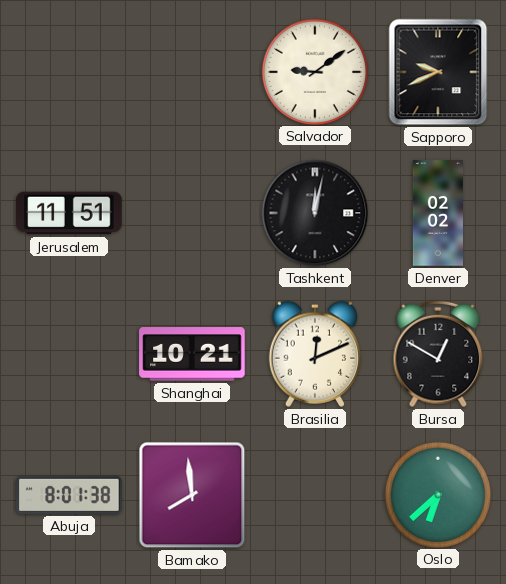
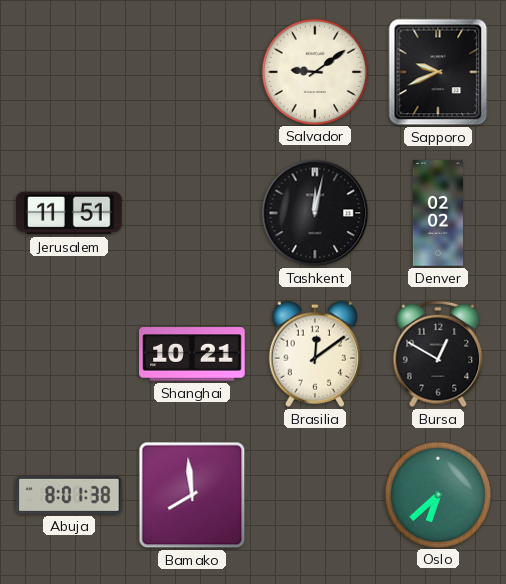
Brasilia: 12:11 -> 12:09 (315, 354)
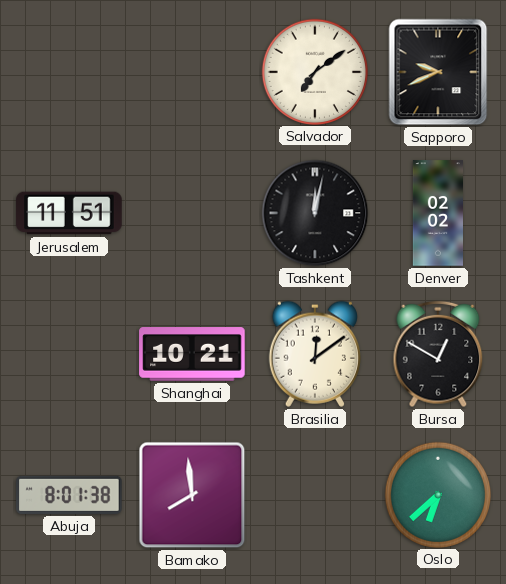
Salvador: 9:09 -> 7:09 (314, 71)
